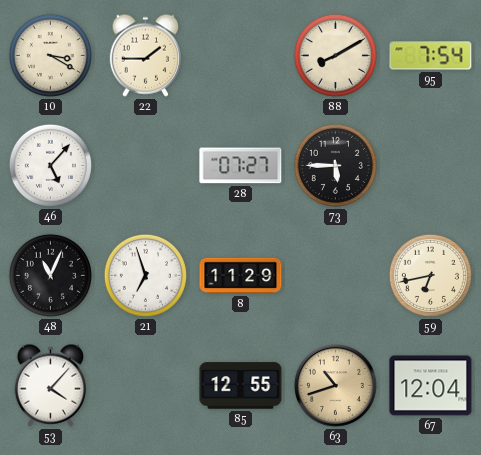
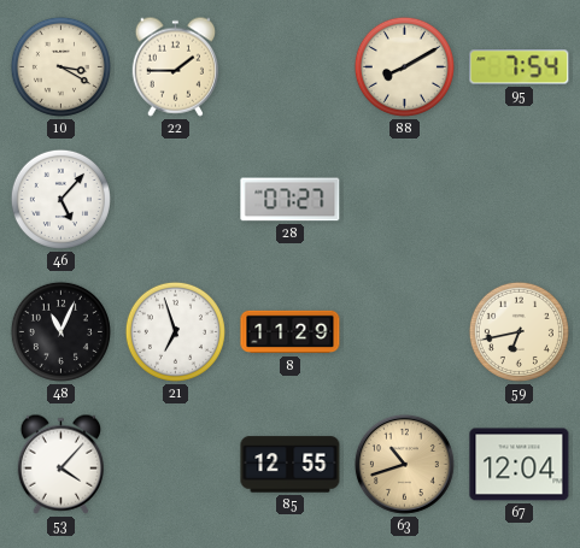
73: 5:45 -> none (335, 165)
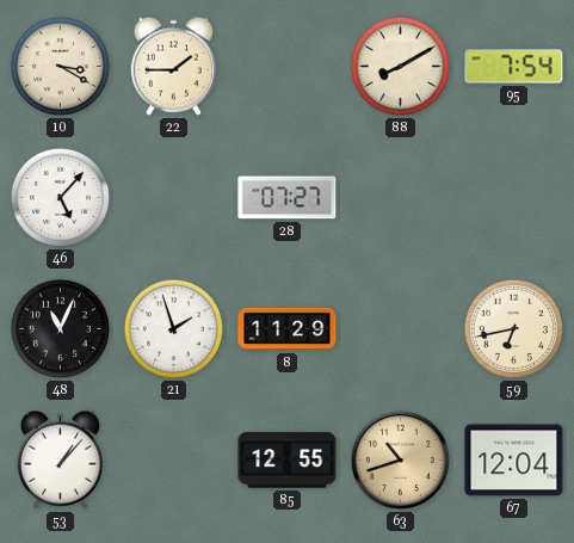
21: 6:57 -> 1:57 (173, 328)
53: 4:07 -> 1:07 (61, 459)
